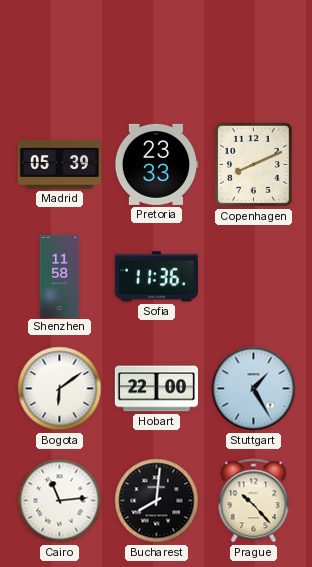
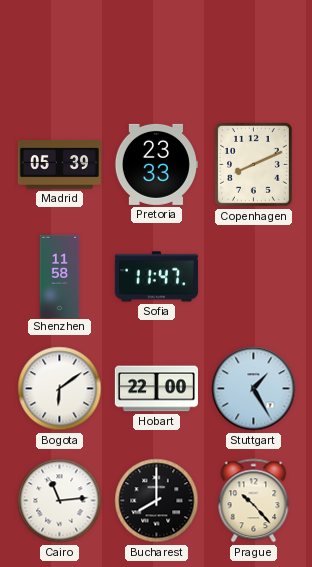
Sofia: 11:36 -> 11:47 (156, 277)
Bucharest: 8:01 -> 8:00 (157, 501)
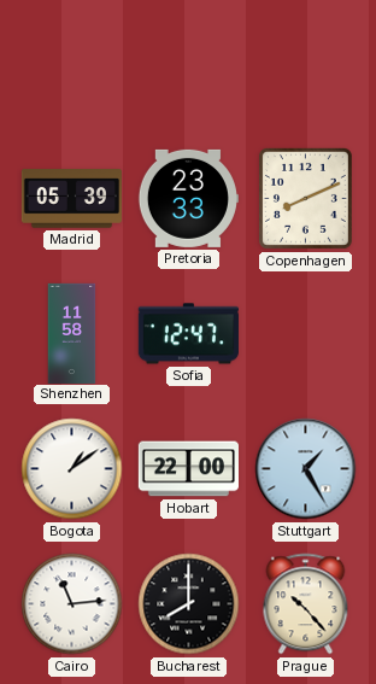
Sofia: 11:47 -> 12:47 (188, 334)
Bogota: 6:09 -> 1:09 (72, 469)
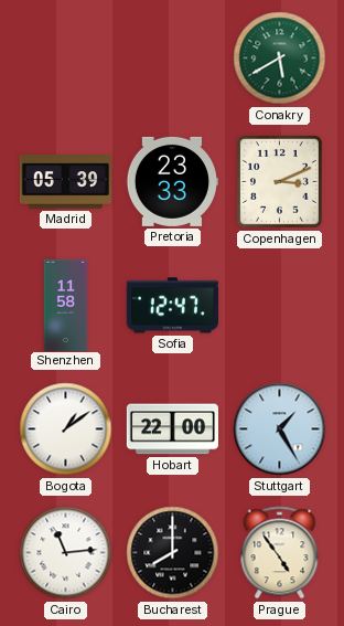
Conakry: none -> 5:40 (280, 59)
Copenhagen: 8:11 -> 3:11 (279, 181)
Prague: 10:23 -> 4:54 (280, 553)
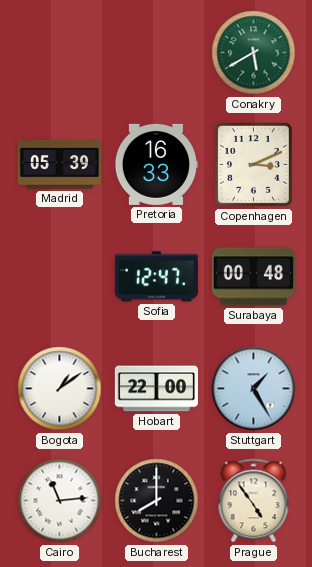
Pretoria: 23:33 -> 16:33 (156, 164)
Shenzhen: 11:58 -> none (66, 305)
Surabaya: none -> 00:48 (253, 277)
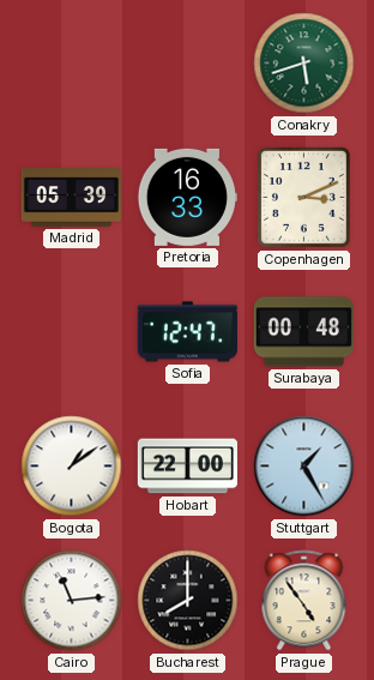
Conakry: 5:40 -> 5:42 (304, 64)
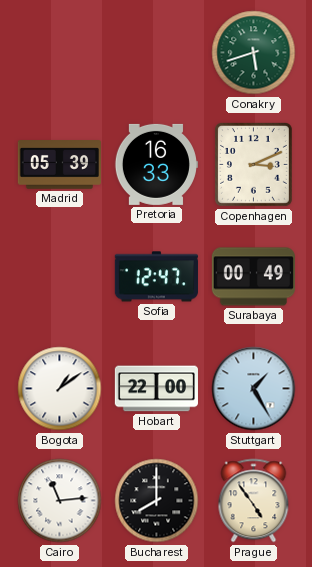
Surabaya: 00:48 -> 00:49 (253, 277)
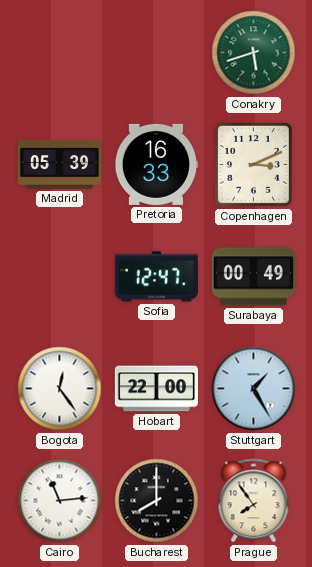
Bogota: 1:09 -> 12:24 (60, 389)
Prague: 4:54 -> 7:54 (254, 501)
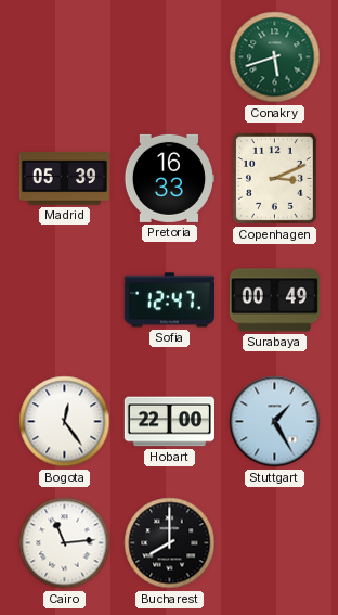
Prague: 7:54 -> none (254, 501)
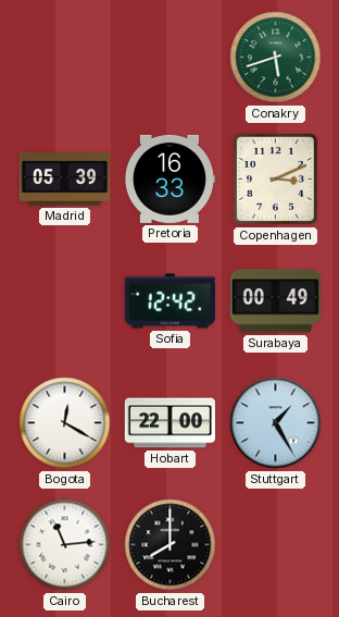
Sofia: 12:47 -> 12:42 (169, 301)
Bogota: 12:24 -> 12:20 (65, 423)
